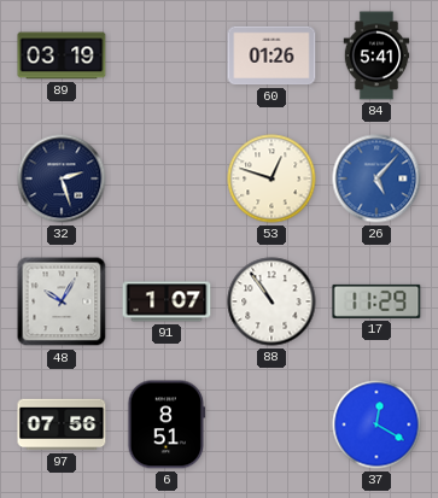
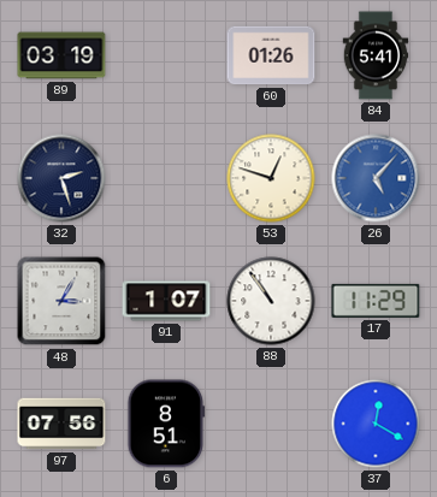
48: 10:05 -> 3:05 (61, 301)
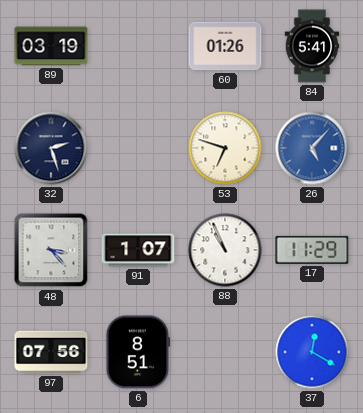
53: 12:48 -> 6:48 (225, 148)
48: 3:05 -> 3:23 (51, 250)
88: 10:54 -> 10:56 (225, 250)
